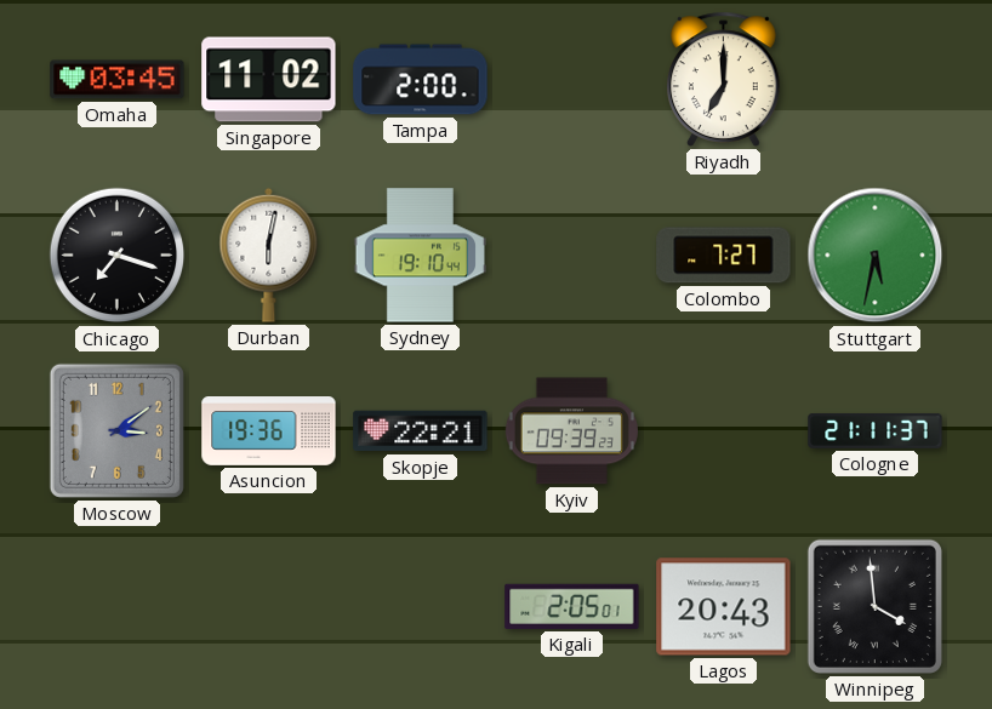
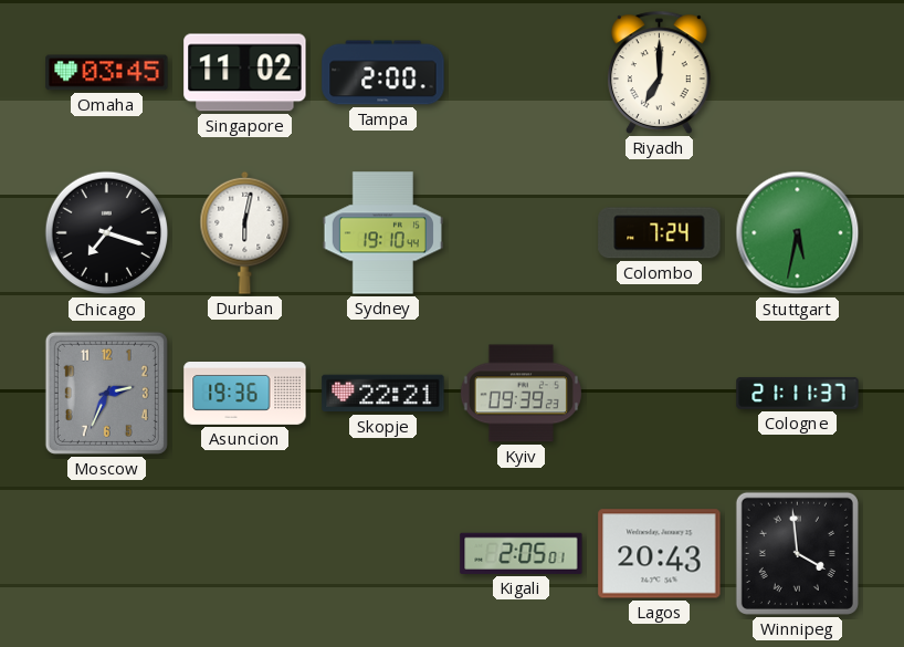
Colombo: 7:27 -> 7:24 (660, 233)
Moscow: 3:09 -> 2:34 (106, 393)
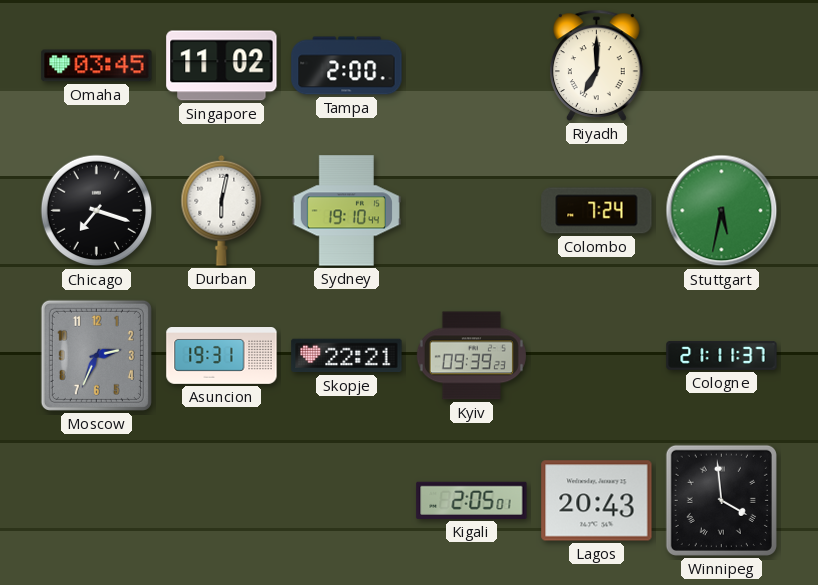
Asuncion: 19:36 -> 19:31 (222, 356)
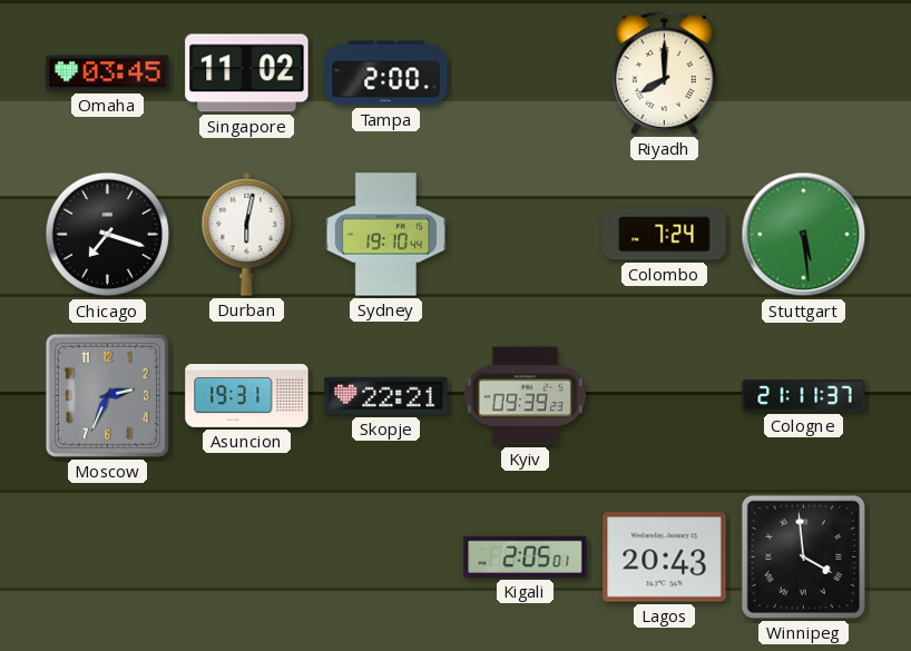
Riyadh: 7:00 -> 8:00 (665, 72)
Stuttgart: 5:32 -> 5:29 (804, 235)
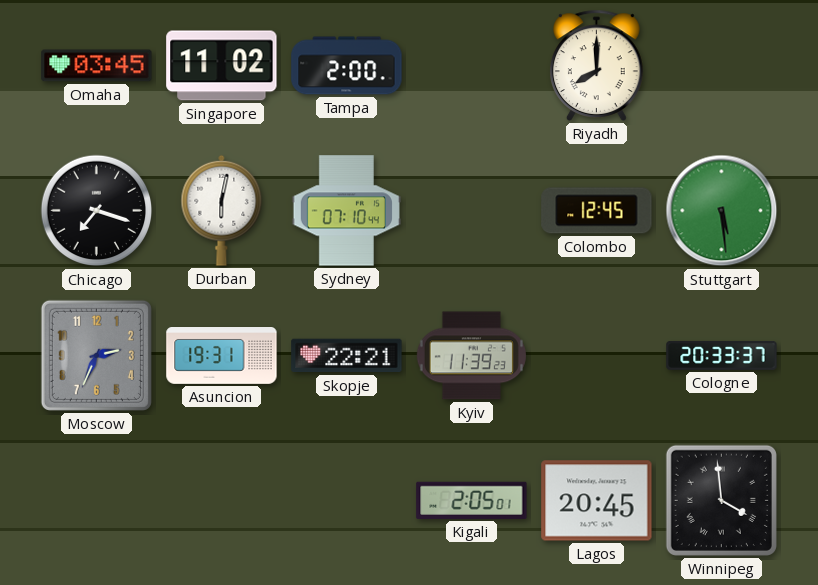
Sydney: 19:10 -> 07:10 (346, 211)
Colombo: 7:24 -> 12:45 (597, 211)
Kyiv: 09:39 -> 11:39 (471, 356)
Cologne: 21:11 -> 20:33 (722, 356)
Lagos: 20:43 -> 20:45 (597, 501)
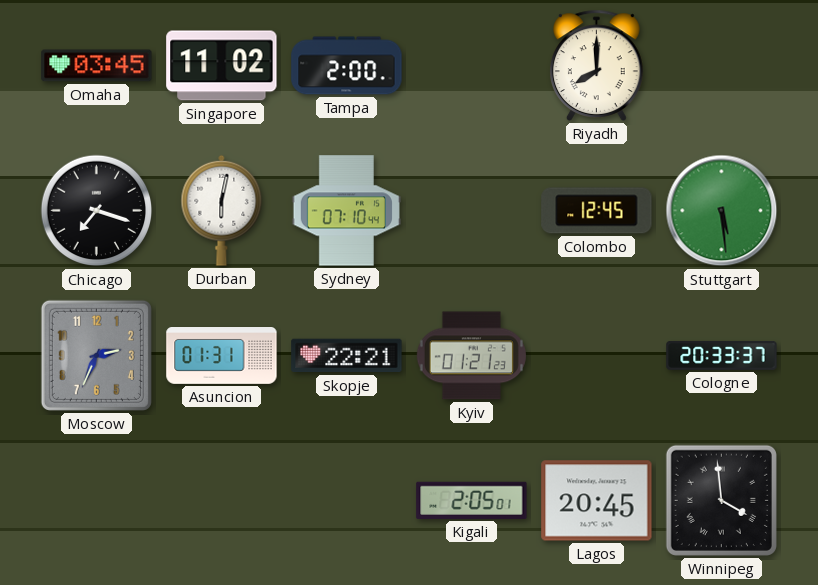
Asuncion: 19:31 -> 01:31 (222, 356)
Kyiv: 11:39 -> 01:21 (471, 356)
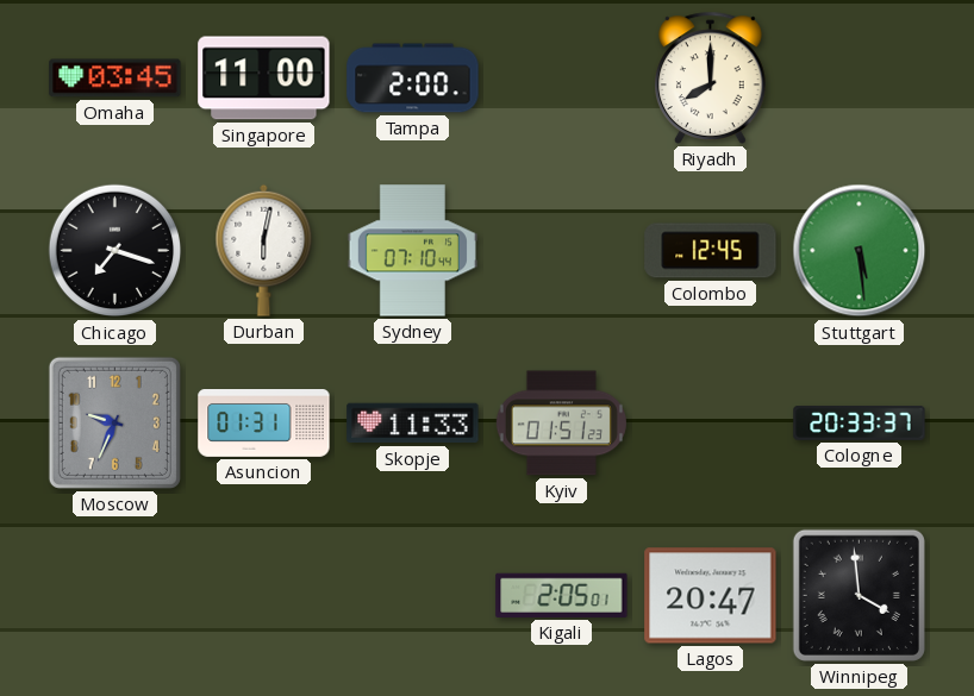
Singapore: 11:02 -> 11:00 (264, 79)
Moscow: 2:34 -> 9:34 (114, 422)
Skopje: 22:21 -> 11:33 (413, 424)
Kyiv: 01:21 -> 01:51 (561, 424)
Lagos: 20:45 -> 20:47 (711, 596)
